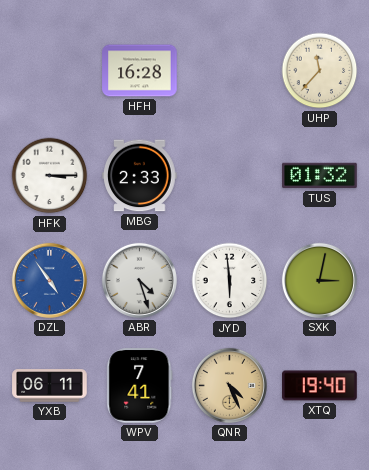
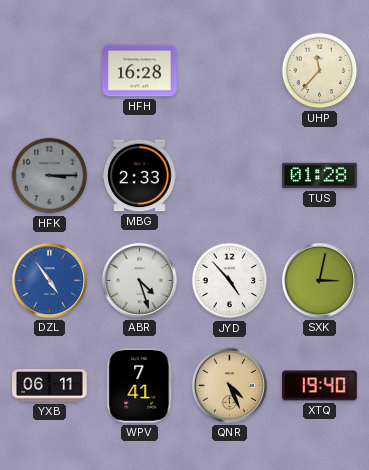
HFK dial: white -> grey (50, 176)
TUS: 01:32 -> 01:28 (320, 176)
JYD: 5:59 -> 4:53 (230, 281)
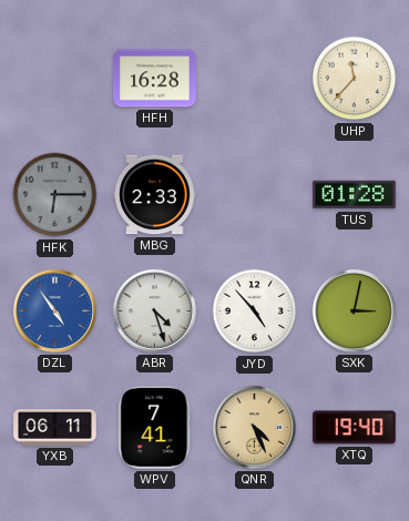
HFK: 3:15 -> 6:15 (55, 195)
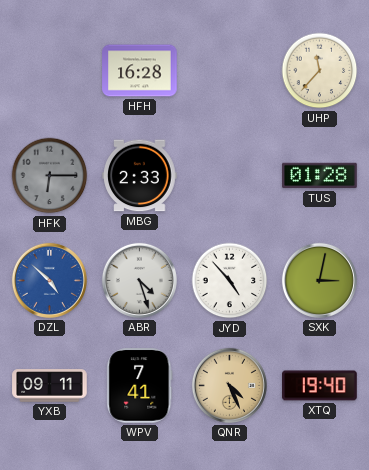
DZL: 4:54 -> 4:52 (49, 280)
YXB: 06:11 -> 09:11 (50, 386)
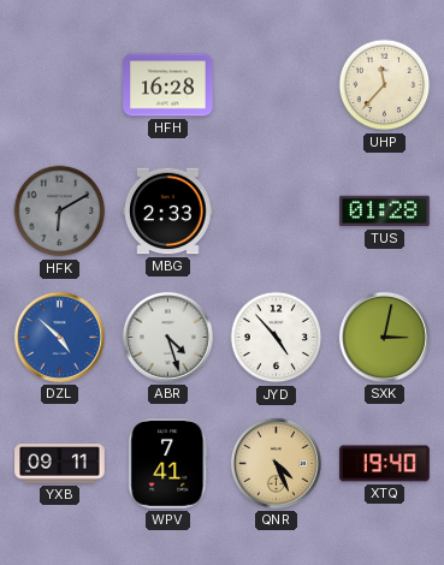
HFK: 6:15 -> 6:10 (60, 212)
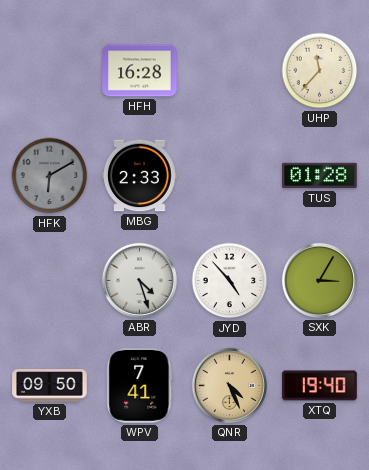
DZL: 4:52 -> none (59, 337)
SXK: 3:02 -> 3:05 (319, 280)
YXB: 09:11 -> 09:50 (50, 386)
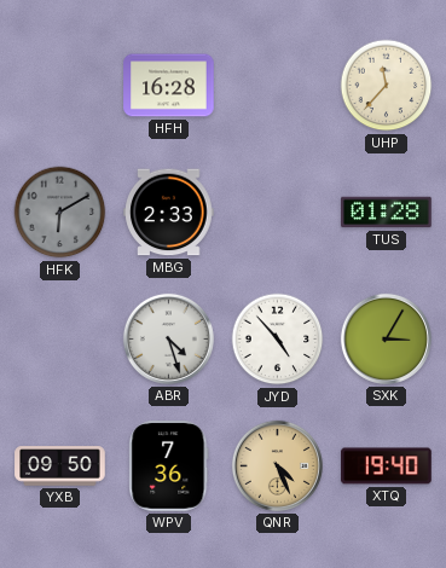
WPV: 7:41 -> 7:36 (169, 466)
